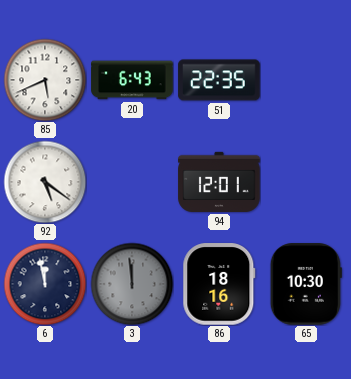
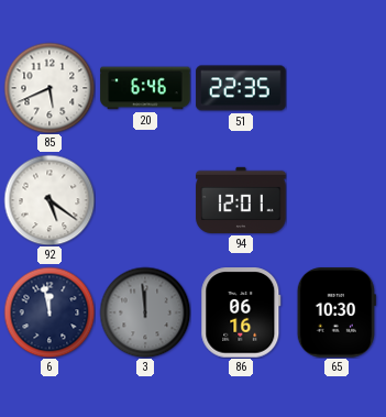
20: 6:43 -> 6:46 (145, 88)
86: 18:16 -> 06:16 (241, 312)
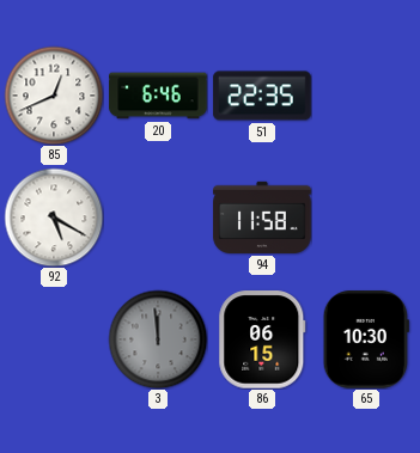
85: 5:41 -> 12:41 (54, 96)
92: 5:21 -> 5:20 (54, 218)
94: 12:01 -> 11:58 (262, 218)
6: 11:58 -> none (49, 312)
86: 06:16 -> 06:15 (262, 339)
